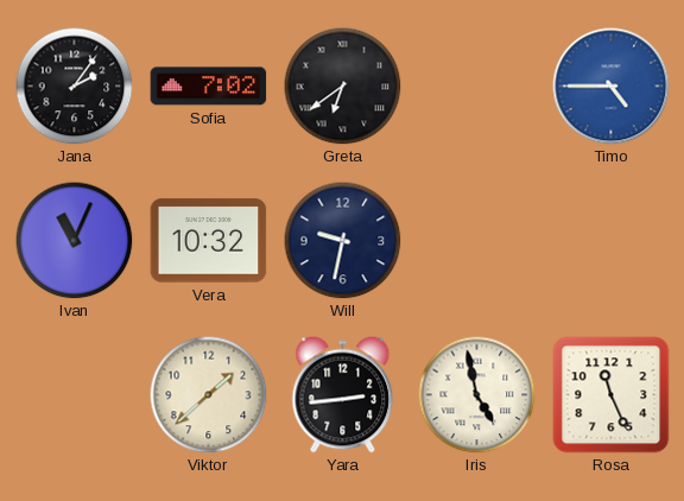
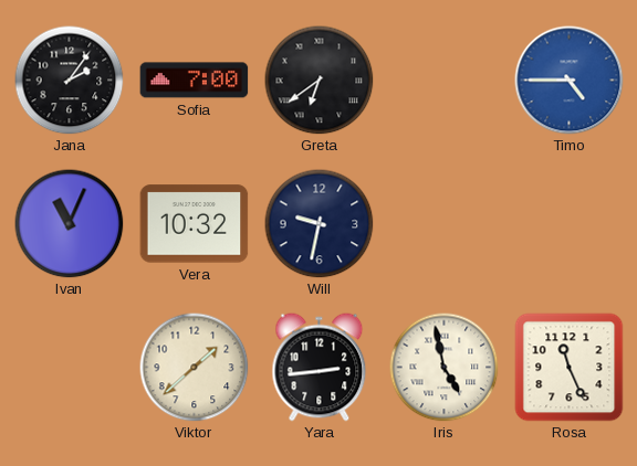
Sofia: 7:02 -> 7:00 (195, 81)
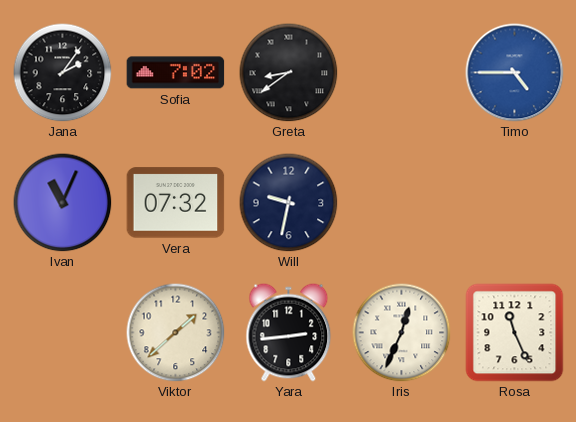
Sofia: 7:00 -> 7:02 (176, 73)
Greta: 6:39 -> 8:39 (289, 73)
Vera: 10:32 -> 07:32 (176, 203)
Iris: 4:58 -> 12:34 (402, 333)
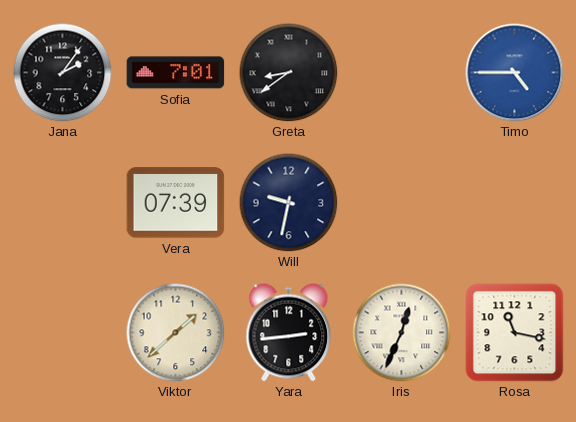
Sofia: 7:02 -> 7:01 (176, 73)
Ivan: 11:04 -> none (63, 203)
Vera: 07:32 -> 07:39 (176, 203)
Rosa: 11:26 -> 11:17 (515, 333)
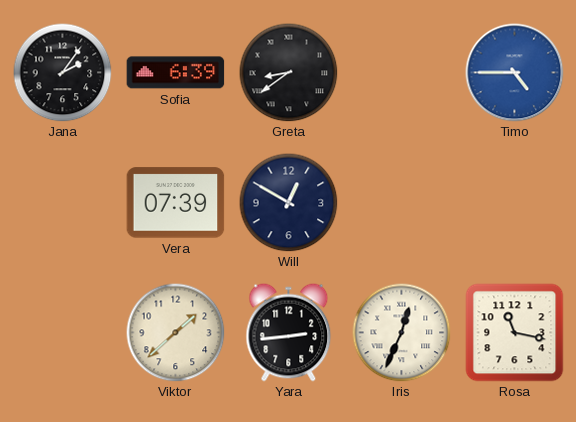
Sofia: 7:01 -> 6:39 (176, 73)
Will: 9:32 -> 12:50 (289, 203)
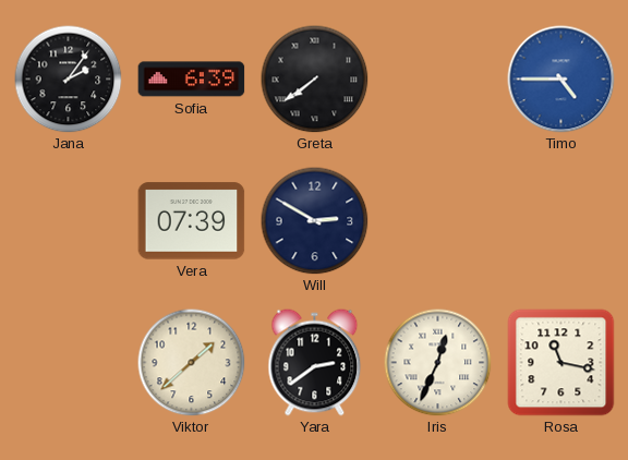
Greta: 8:39 -> 7:39 (315, 80)
Will: 12:50 -> 2:50 (315, 221)
Yara: 2:44 -> 2:39 (315, 363)
